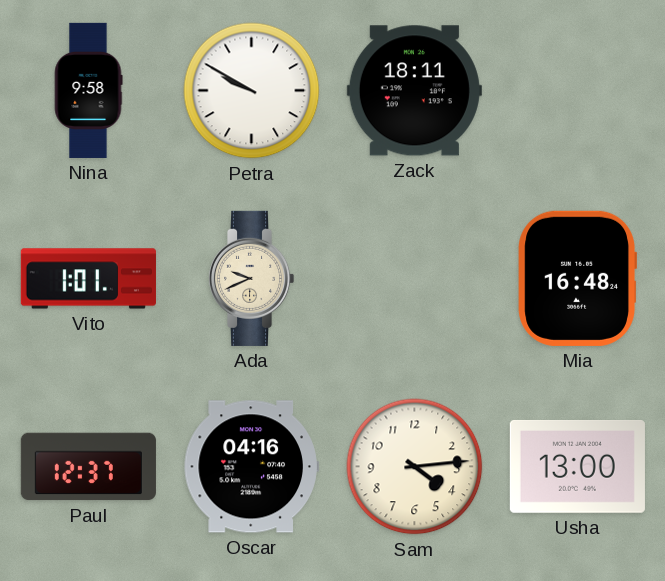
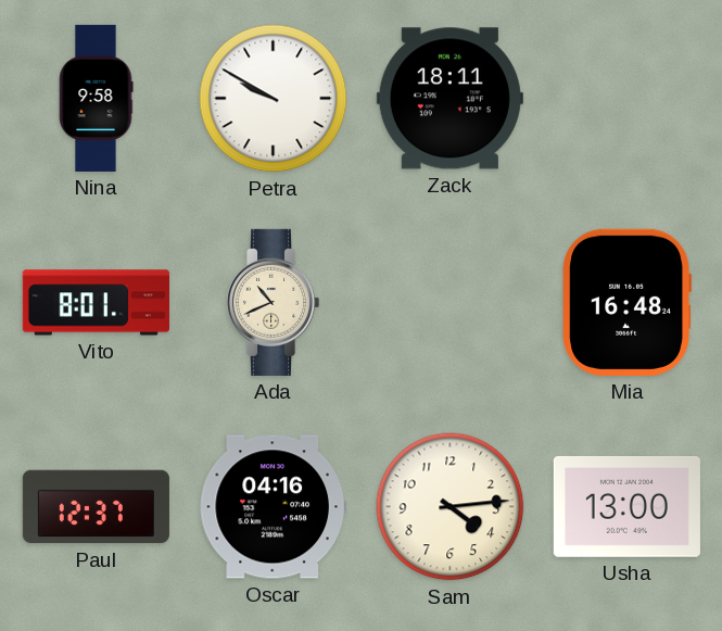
Vito: 1:01 -> 8:01 (96, 303)
Ada: 9:41 -> 10:41 (273, 302)
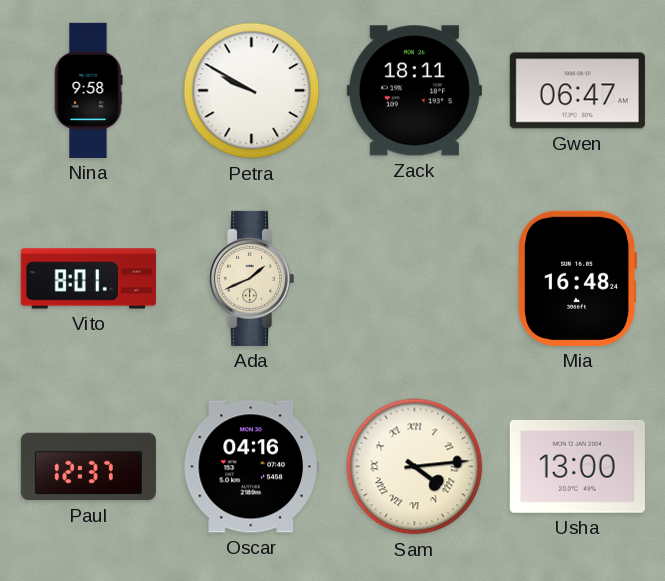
Gwen: none -> 06:47 (577, 91)
Ada: 10:41 -> 1:41 (251, 278)
Sam numerals: Arabic -> Roman (415, 467)
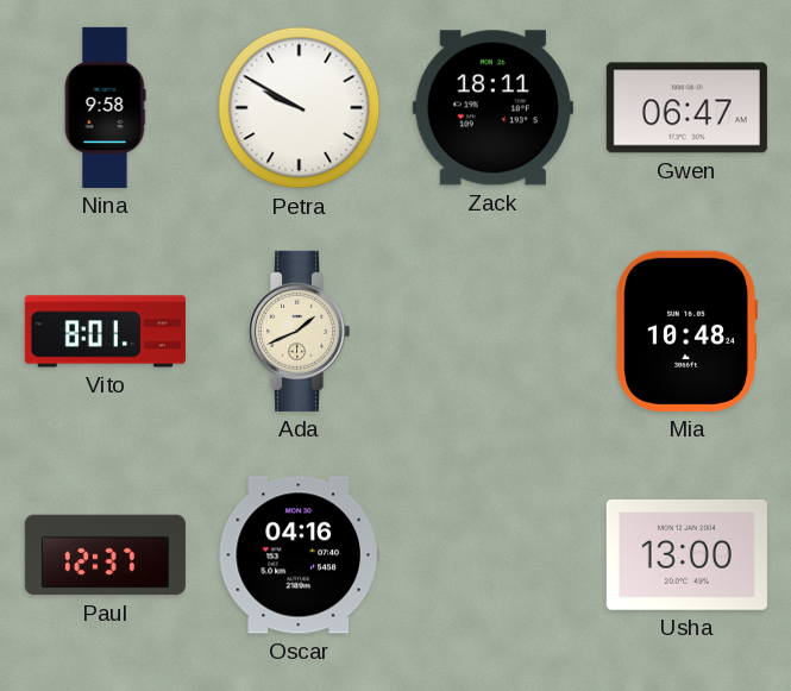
Mia: 16:48 -> 10:48 (686, 331)
Sam: 4:14 -> none (415, 467)
